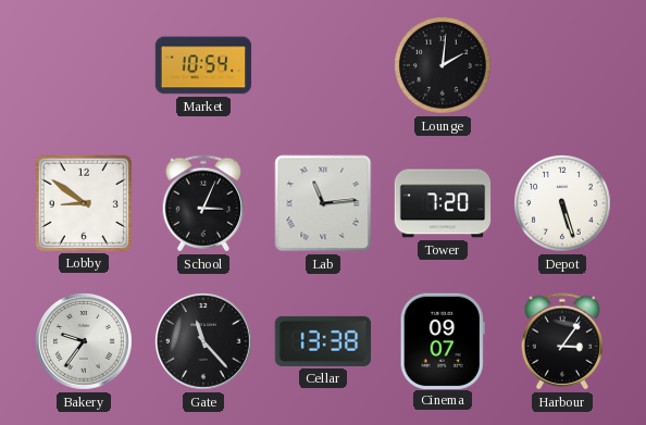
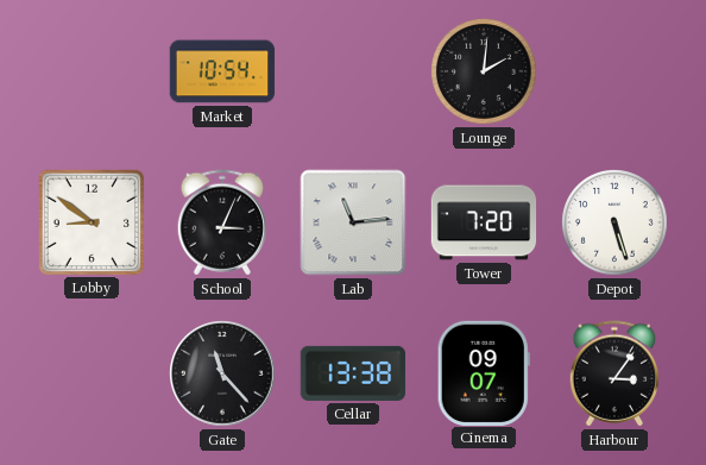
Bakery: 9:36 -> none (84, 341)
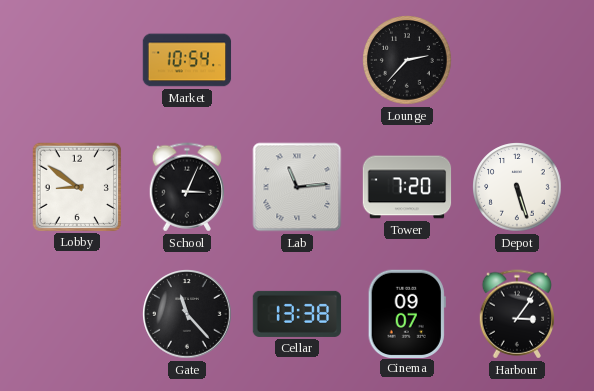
Lounge: 2:01 -> 2:37 (407, 60)
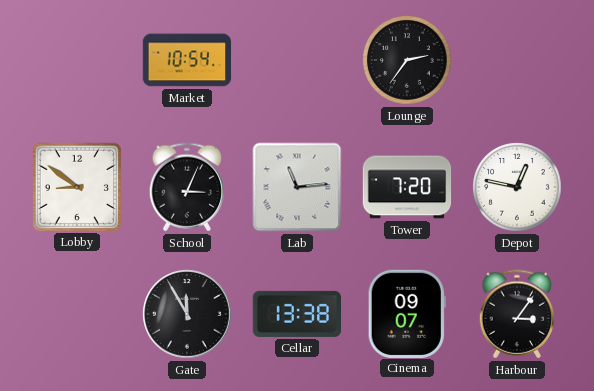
Lounge: 2:37 -> 2:36 (407, 60)
Depot: 5:27 -> 12:47 (517, 187)
Gate: 11:23 -> 11:55 (187, 314)
